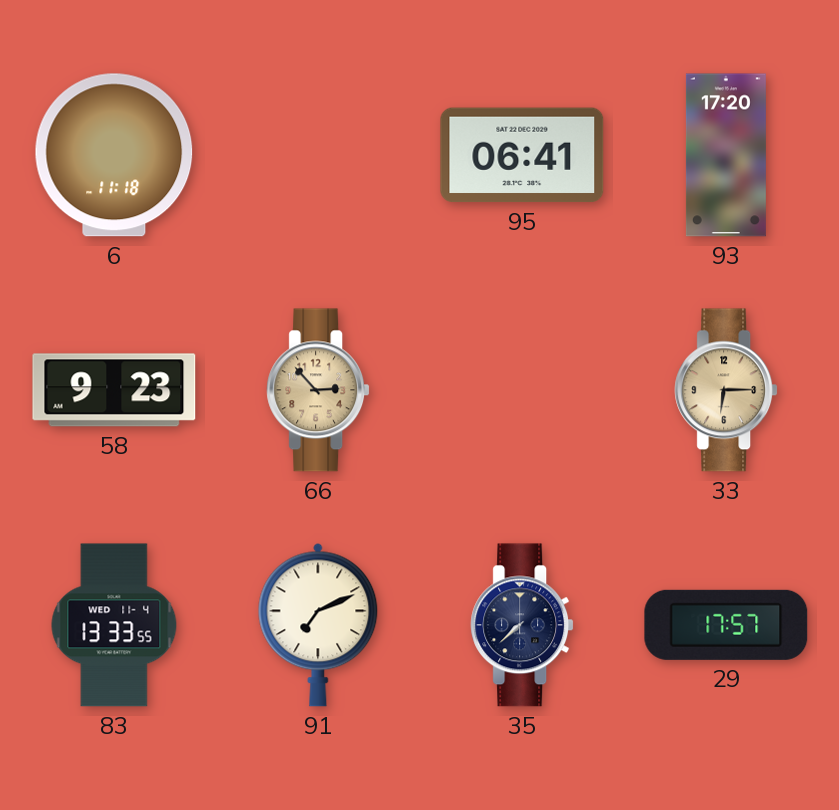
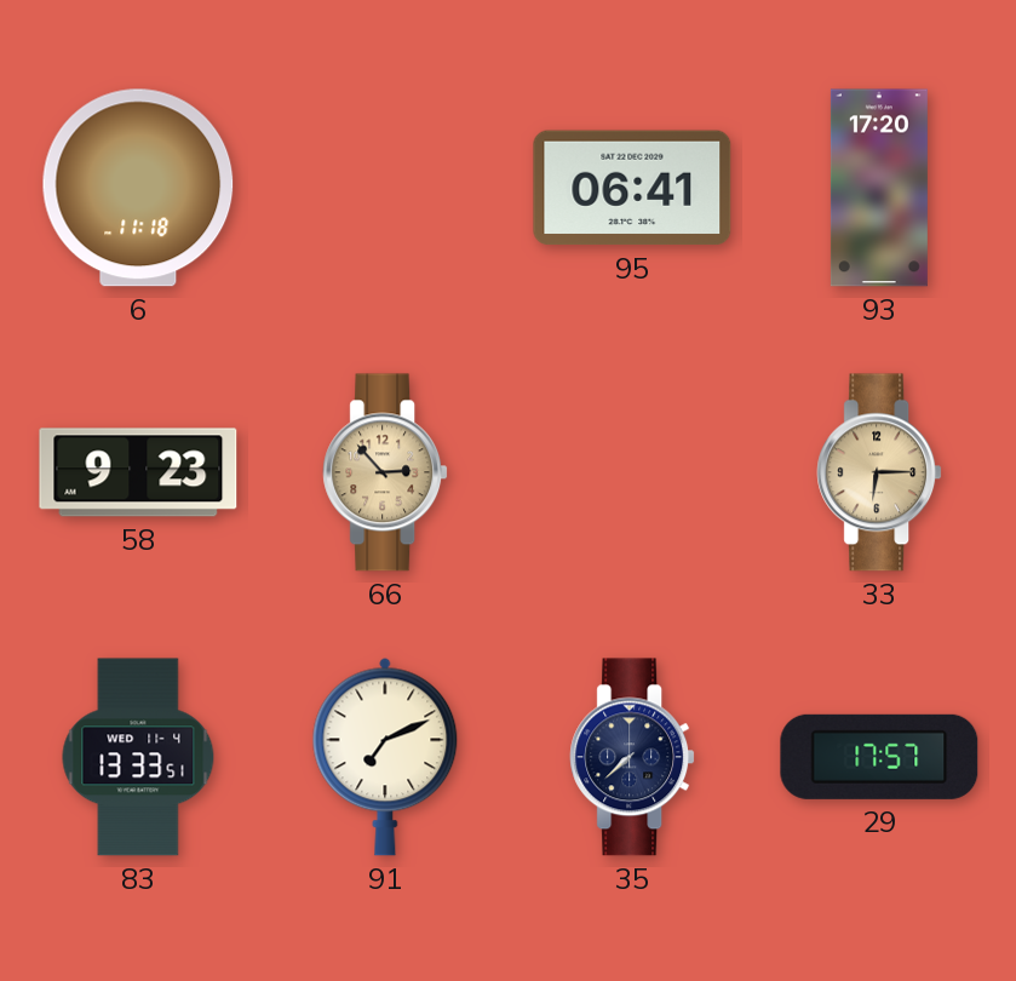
83: 13:33:55 -> 13:33:51 (138, 757)
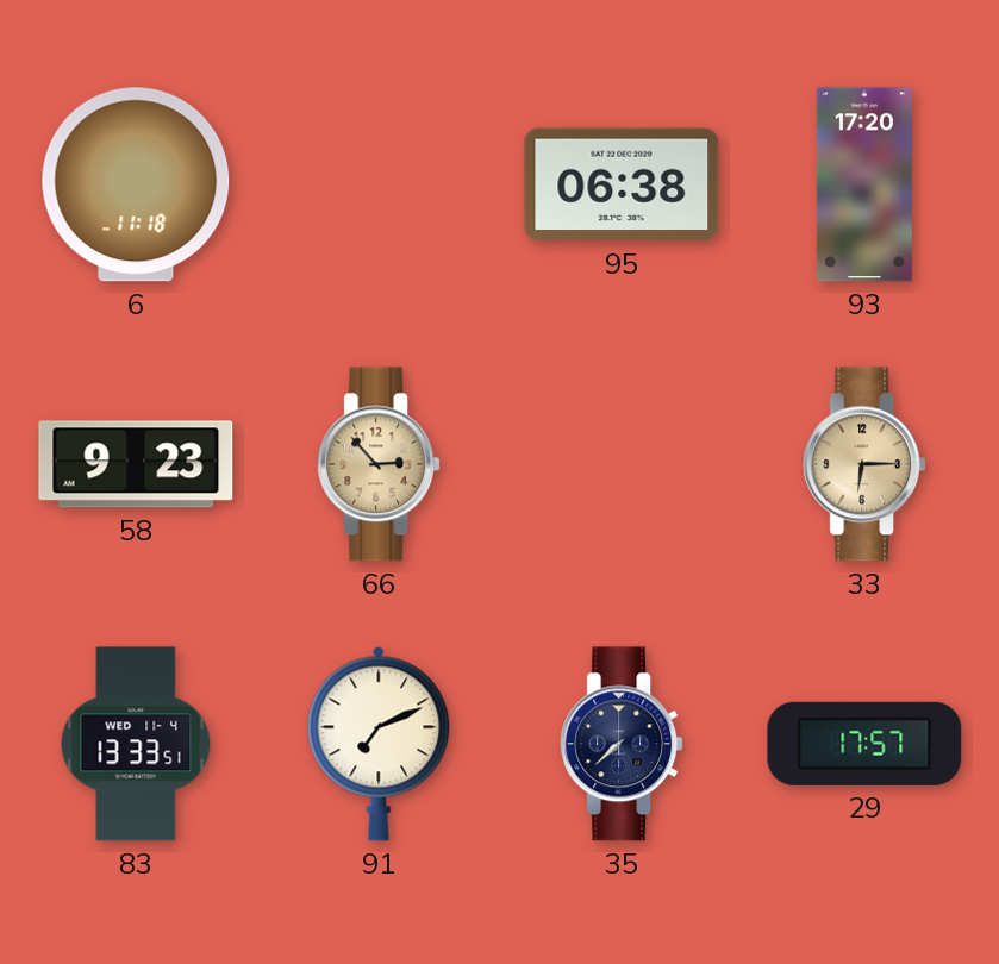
95: 06:41 -> 06:38 (622, 184)
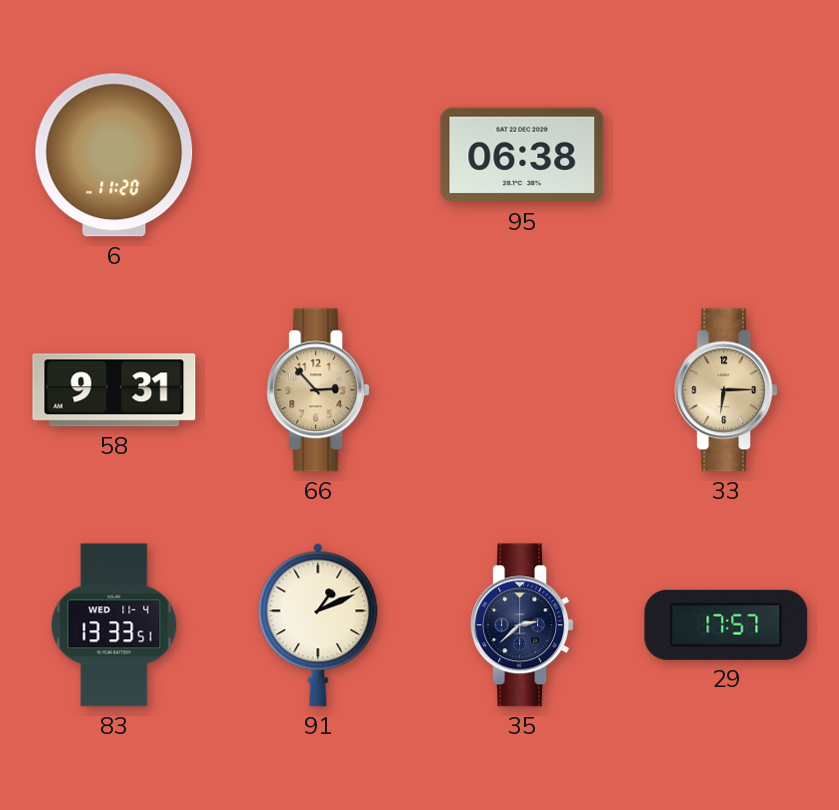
6: 11:18 -> 11:20 (114, 155)
93: 17:20 -> none (864, 184)
58: 9:23 -> 9:31 (114, 390)
91: 7:11 -> 1:11 (318, 625)
35: 7:38 -> 2:38 (522, 625)
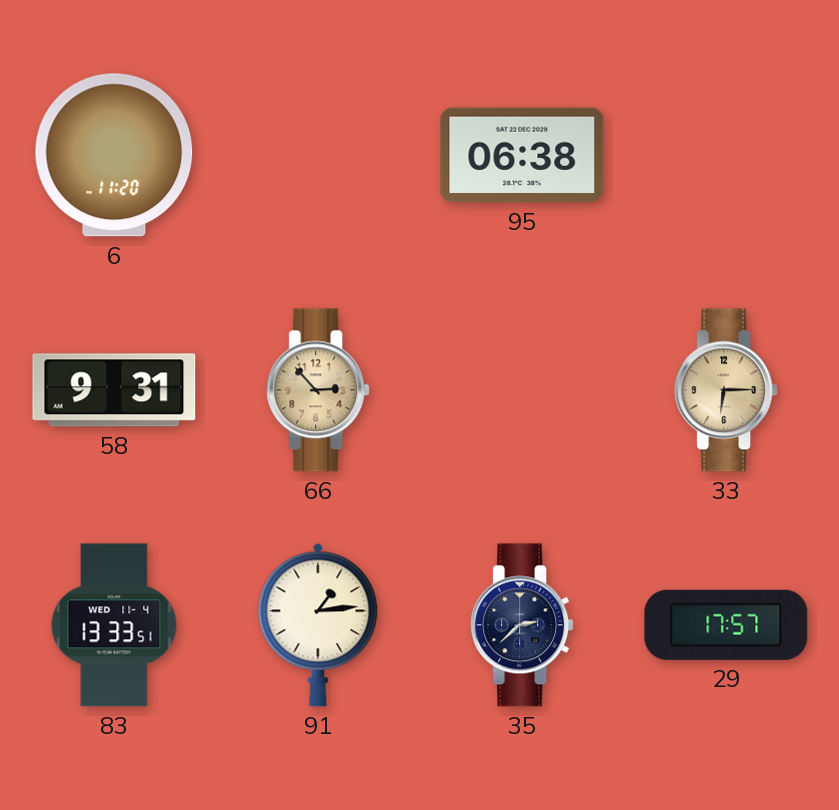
91: 1:11 -> 1:14 (318, 625)
